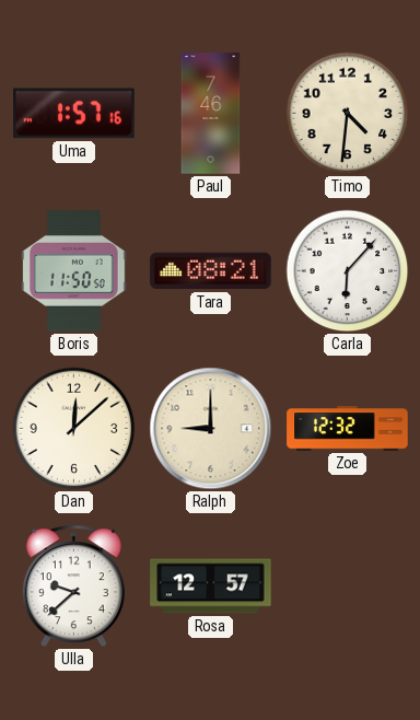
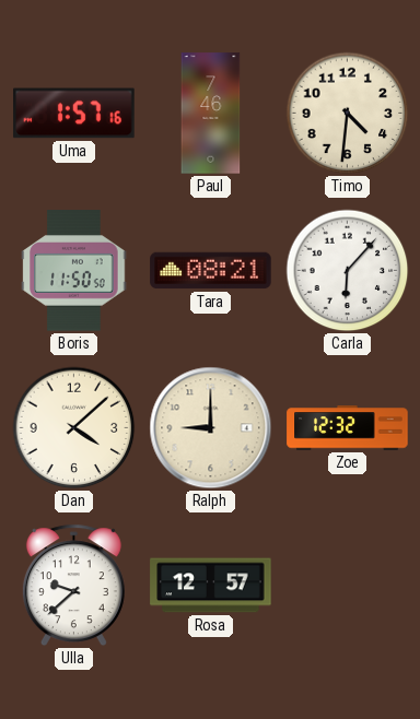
Dan: 12:08 -> 4:08 (74, 428)
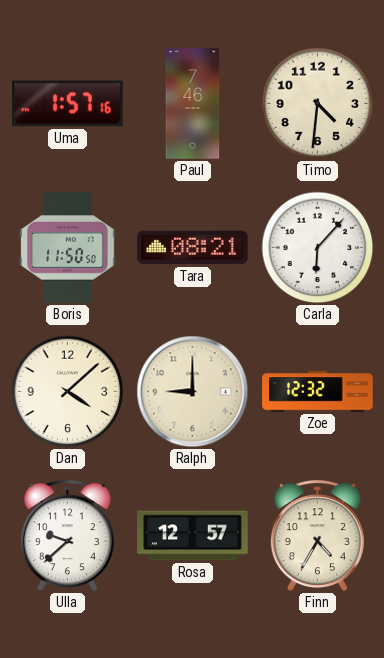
Finn: none -> 4:35 (317, 536)
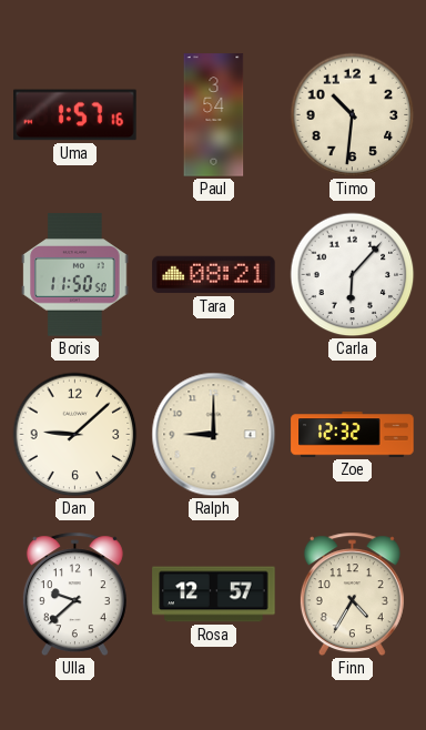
Paul: 7:46 -> 3:54 (214, 115)
Timo: 4:31 -> 10:31 (353, 115)
Dan: 4:08 -> 9:08 (75, 435)
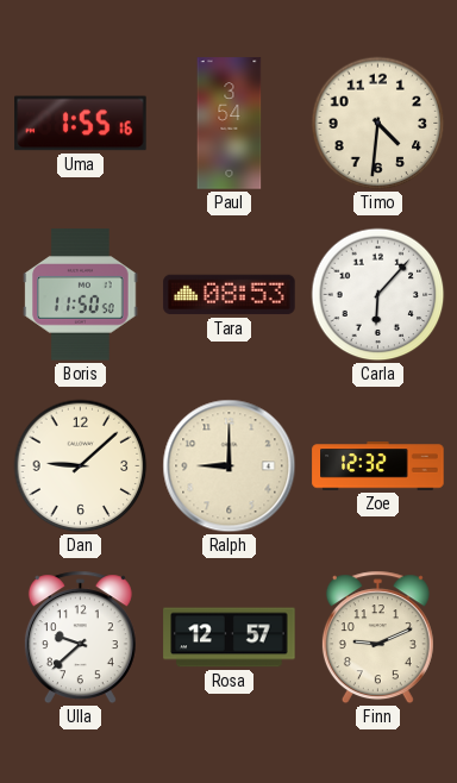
Uma: 1:57 -> 1:55 (81, 124)
Timo: 10:31 -> 4:31 (378, 124)
Tara: 08:21 -> 08:53 (230, 295)
Finn: 4:35 -> 9:11 (377, 638)
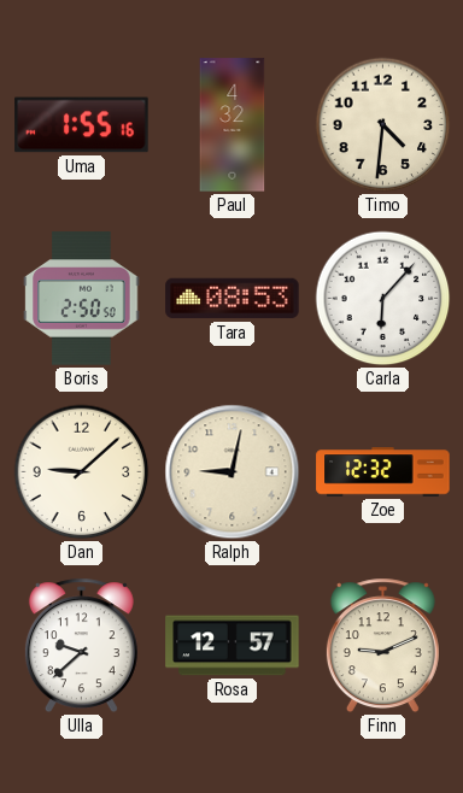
Paul: 3:54 -> 4:32 (233, 125)
Boris: 11:50 -> 2:50 (82, 299)
Ralph: 9:00 -> 9:02 (233, 472)
